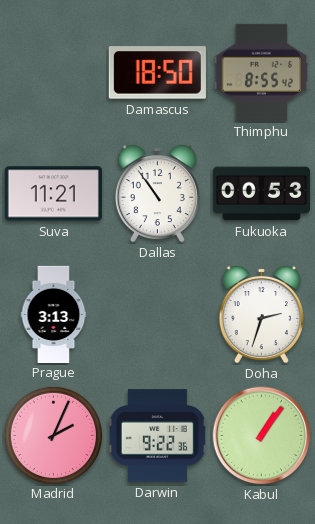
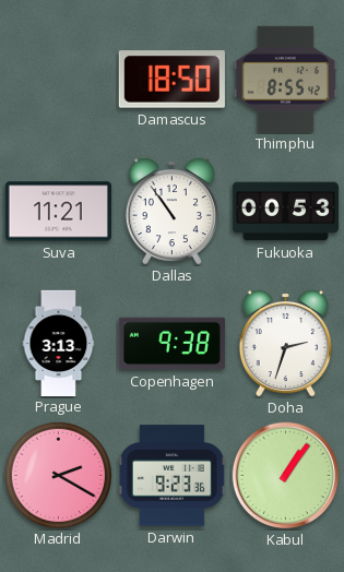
Copenhagen: none -> 9:38 (171, 344)
Madrid: 2:04 -> 2:20 (58, 475)
Darwin: 9:22 -> 9:23 (171, 476)
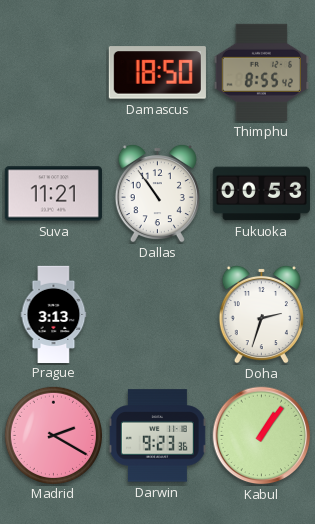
Copenhagen: 9:38 -> none (171, 344)
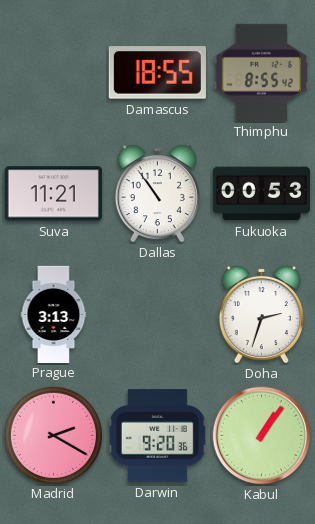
Damascus: 18:50 -> 18:55 (157, 73)
Darwin: 9:23 -> 9:20 (157, 436)
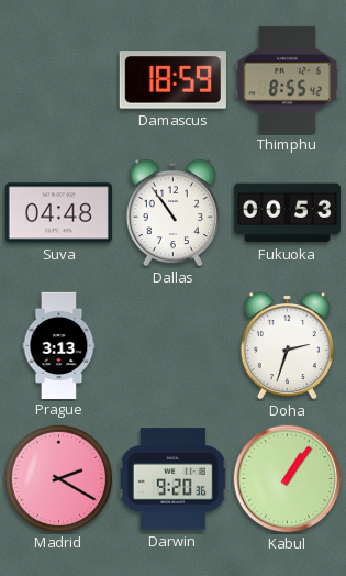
Damascus: 18:55 -> 18:59 (172, 80)
Suva: 11:21 -> 04:48 (58, 213)
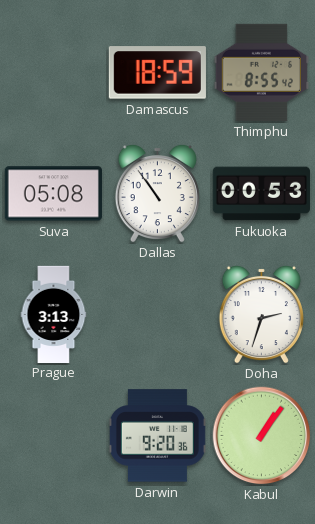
Suva: 04:48 -> 05:08 (53, 194)
Madrid: 2:20 -> none (58, 478)
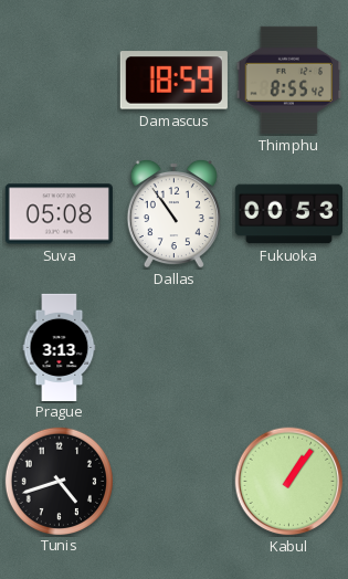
Doha: 2:33 -> none (261, 314)
Tunis: none -> 4:42 (59, 481)
Darwin: 9:20 -> none (157, 436)
